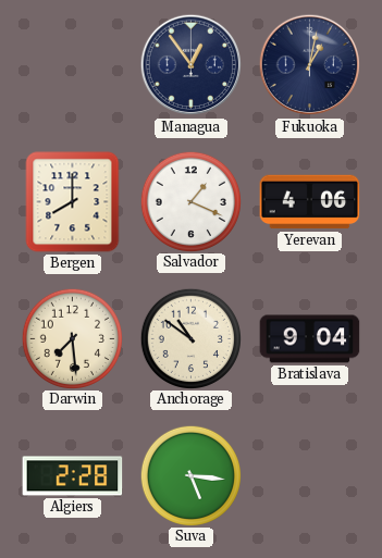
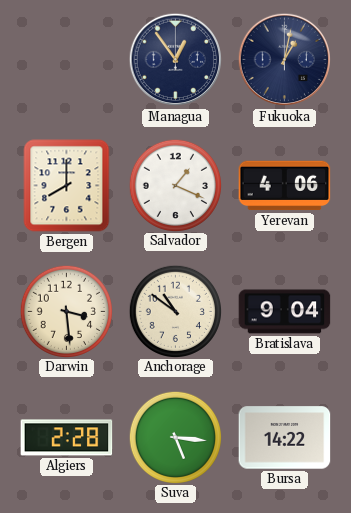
Darwin: 7:29 -> 3:29 (66, 311)
Bursa: none -> 14:22 (285, 438)
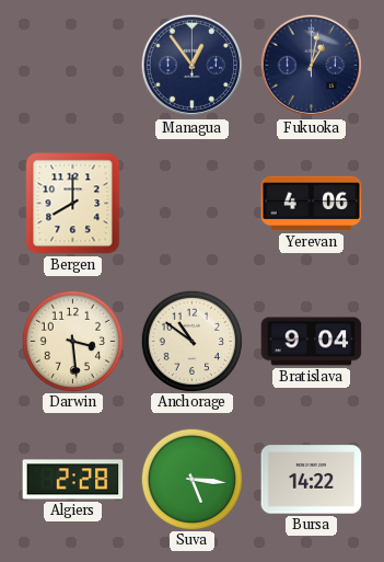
Salvador: 1:19 -> none (175, 185)
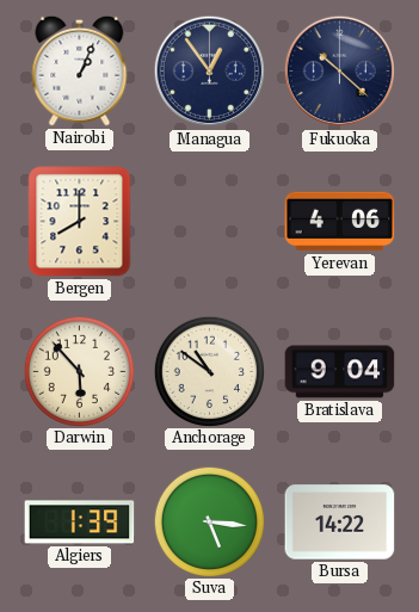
Nairobi: none -> 1:04 (80, 70)
Fukuoka: 1:02 -> 10:22 (340, 72)
Darwin: 3:29 -> 5:53 (79, 371)
Algiers: 2:28 -> 1:39 (80, 523)
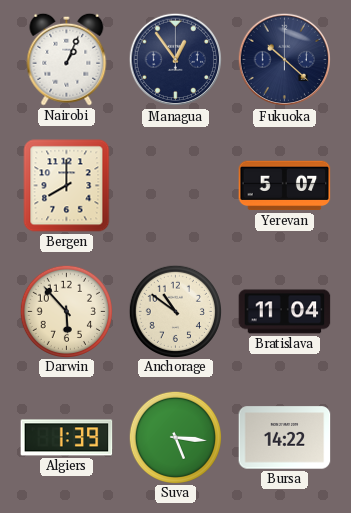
Yerevan: 4:06 -> 5:07 (285, 186)
Bratislava: 9:04 -> 11:04 (285, 312)
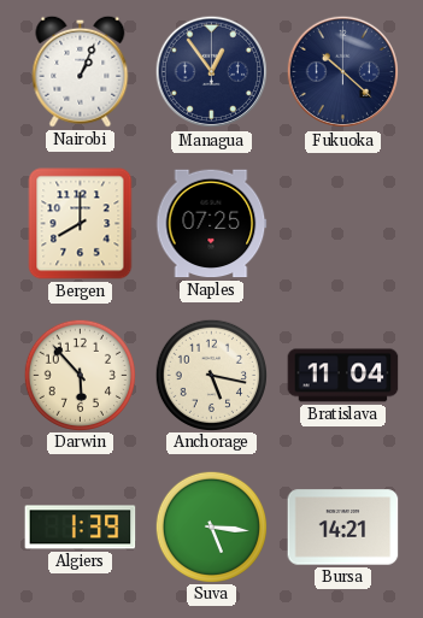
Naples: none -> 07:25 (212, 224)
Yerevan: 5:07 -> none (285, 186)
Anchorage: 10:51 -> 5:17 (211, 375)
Bursa: 14:22 -> 14:21 (343, 528)
